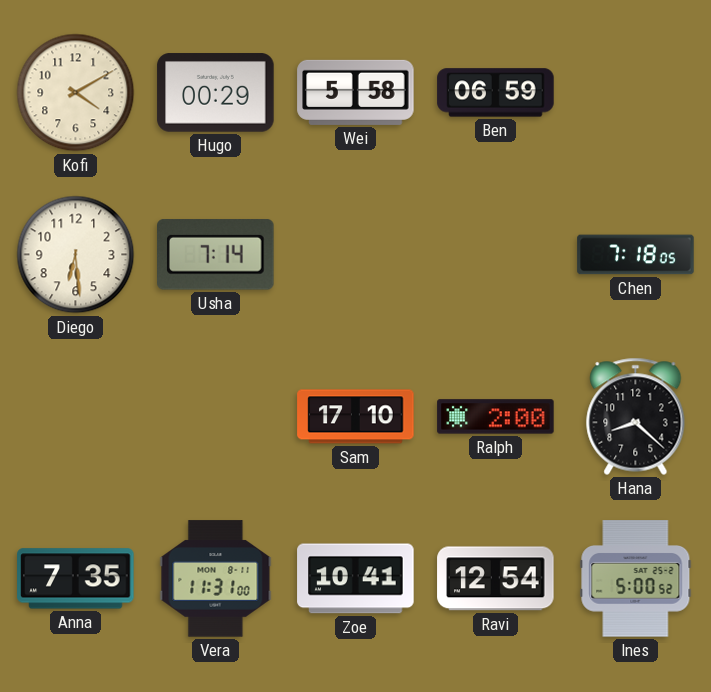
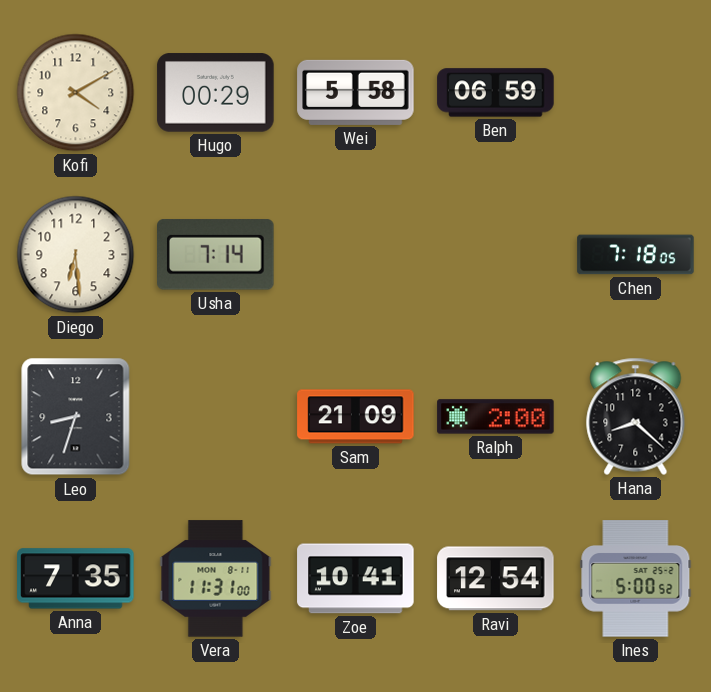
Leo: none -> 8:33 (76, 417)
Sam: 17:10 -> 21:09 (356, 417)
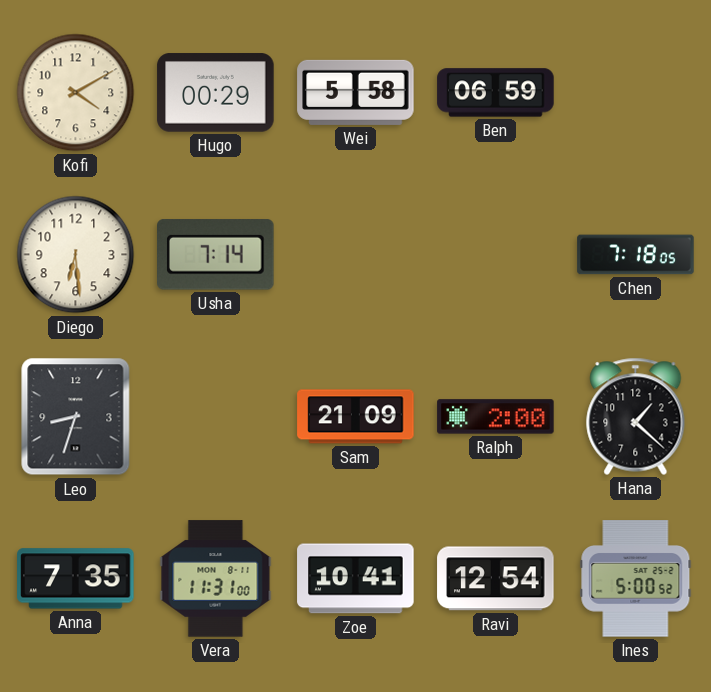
Hana: 8:22 -> 1:22 (636, 416)
